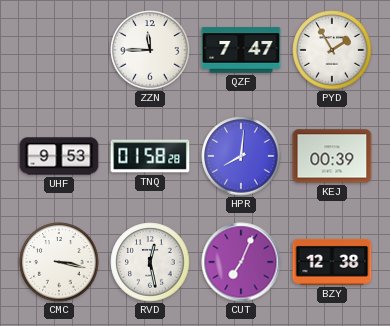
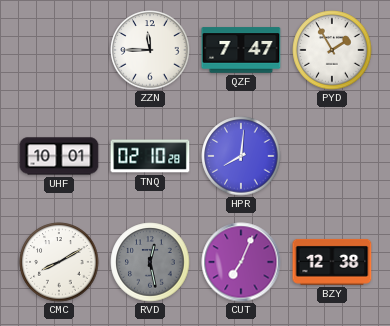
UHF: 9:53 -> 10:01 (59, 156)
TNQ: 01:58 -> 02:10 (150, 156)
KEJ: 00:39 -> none (332, 156)
CMC: 3:17 -> 8:10 (59, 262)
RVD dial: white -> grey (150, 262)
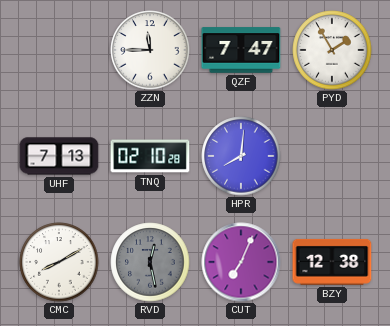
UHF: 10:01 -> 7:13 (59, 156)
